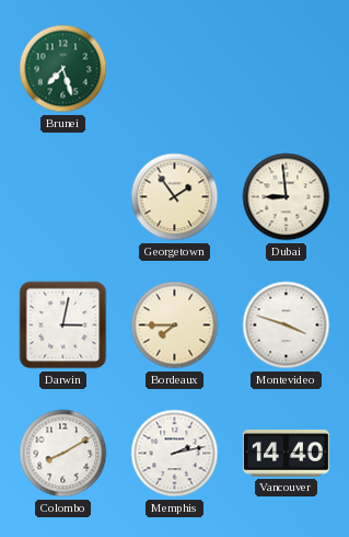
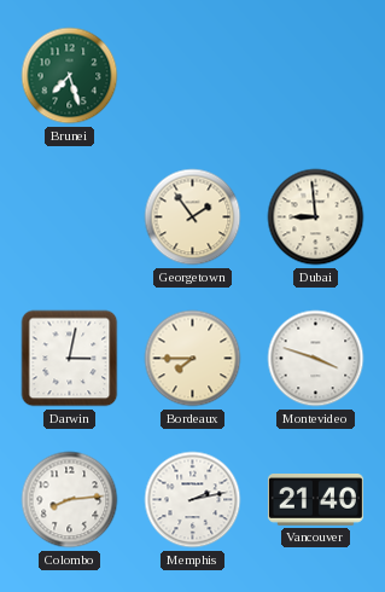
Colombo: 8:10 -> 8:14 (70, 500)
Vancouver: 14:40 -> 21:40 (315, 500)
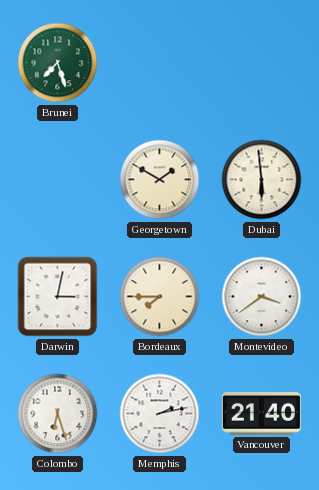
Georgetown: 1:54 -> 1:50 (160, 180)
Dubai: 8:59 -> 5:59 (262, 180)
Montevideo: 3:48 -> 3:39 (262, 297)
Colombo: 8:14 -> 6:27 (58, 414)
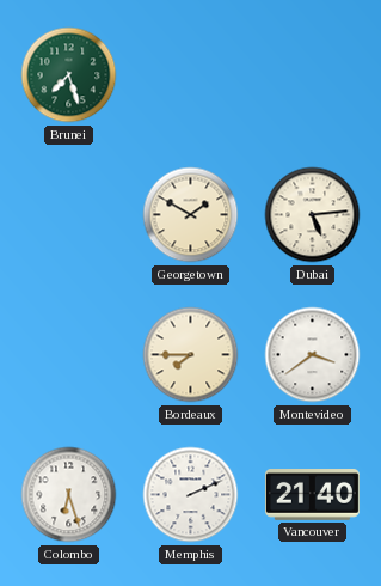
Dubai: 5:59 -> 5:14 (313, 215)
Darwin: 3:02 -> none (58, 297)
Memphis: 2:13 -> 2:11 (191, 495)
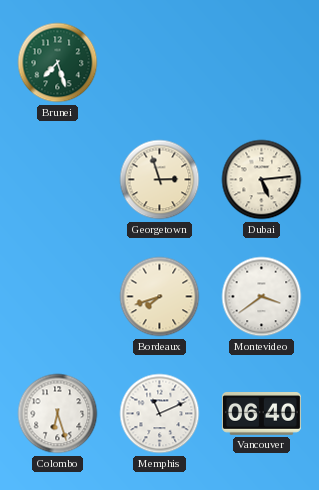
Georgetown: 1:50 -> 2:57 (160, 180)
Bordeaux: 7:45 -> 7:42 (160, 297)
Memphis: 2:11 -> 11:11 (160, 414)
Vancouver: 21:40 -> 06:40 (261, 414)
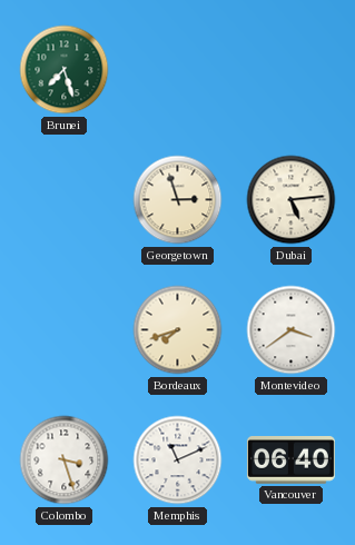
Colombo: 6:27 -> 3:27 (65, 460)
